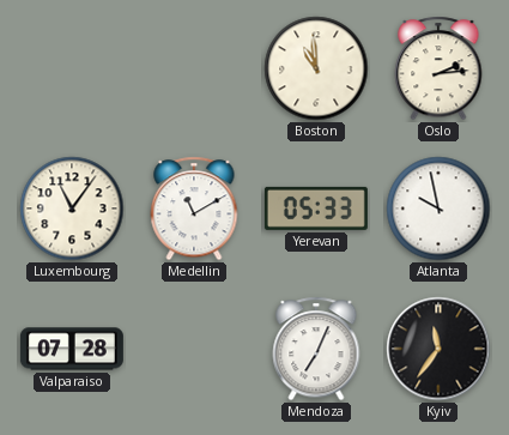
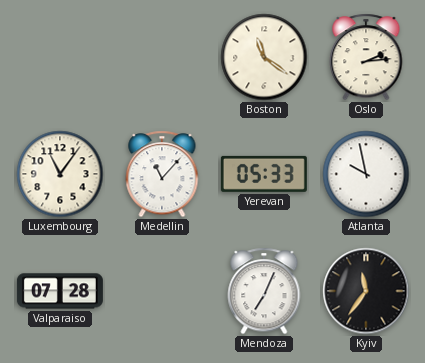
Boston: 10:59 -> 11:21 (264, 57)
Medellin: 11:10 -> 11:07 (162, 174)
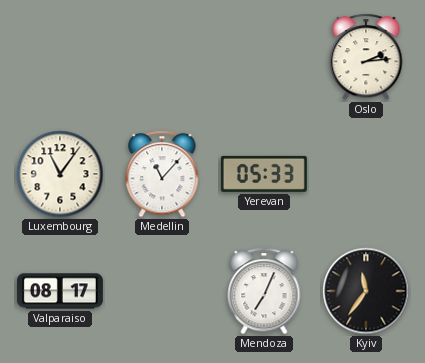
Boston: 11:21 -> none (264, 57)
Atlanta: 9:58 -> none (366, 174)
Valparaiso: 07:28 -> 08:17 (60, 291)
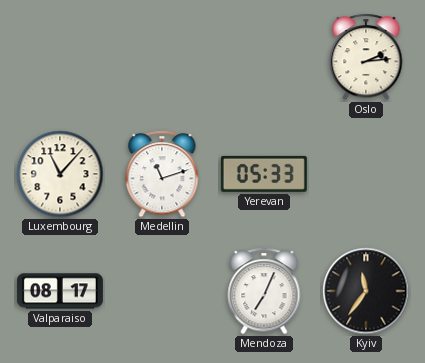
Luxembourg: 11:06 -> 11:07 (60, 174)
Medellin: 11:07 -> 11:12 (162, 174)
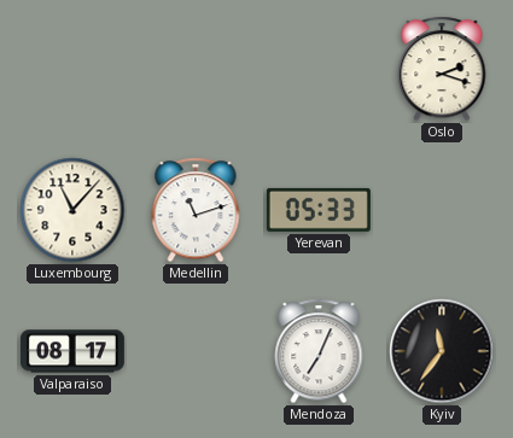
Oslo: 2:14 -> 2:18 (442, 69)
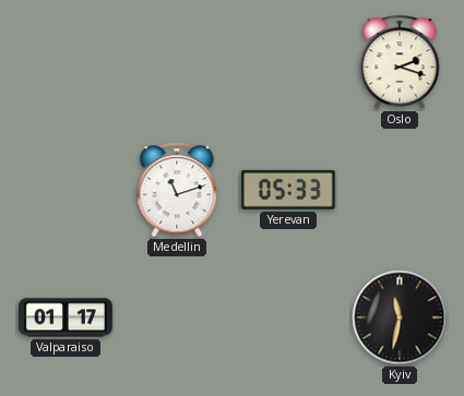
Luxembourg: 11:07 -> none (72, 210)
Valparaiso: 08:17 -> 01:17 (66, 317)
Mendoza: 7:04 -> none (319, 351)
Kyiv: 11:36 -> 11:32 (400, 317)
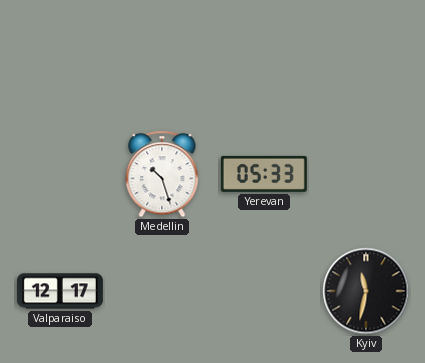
Oslo: 2:18 -> none (400, 62)
Medellin: 11:12 -> 10:27 (162, 174)
Valparaiso: 01:17 -> 12:17 (60, 291)
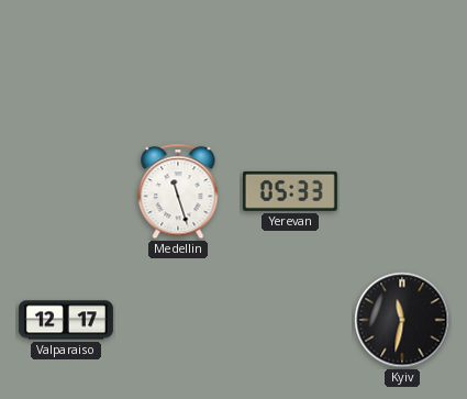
Medellin: 10:27 -> 11:27 (178, 191)
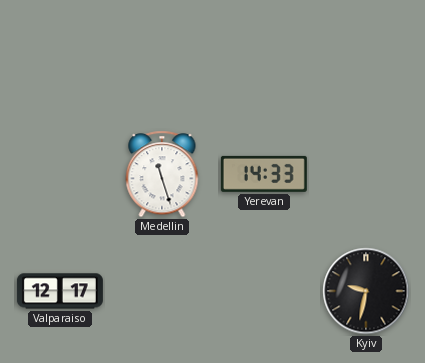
Yerevan: 05:33 -> 14:33 (264, 174)
Kyiv: 11:32 -> 9:32 (366, 291)
